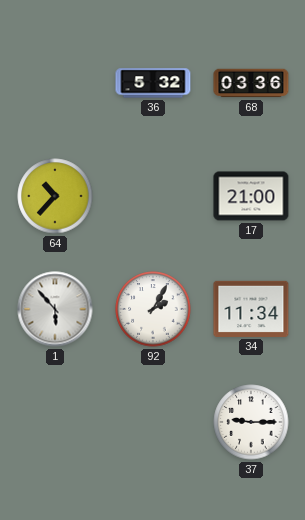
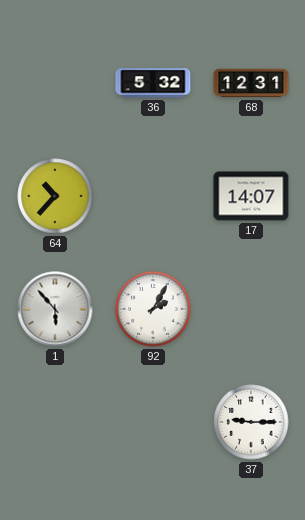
68: 03:36 -> 12:31 (251, 83)
17: 21:00 -> 14:07 (251, 196)
34: 11:34 -> none (251, 309)
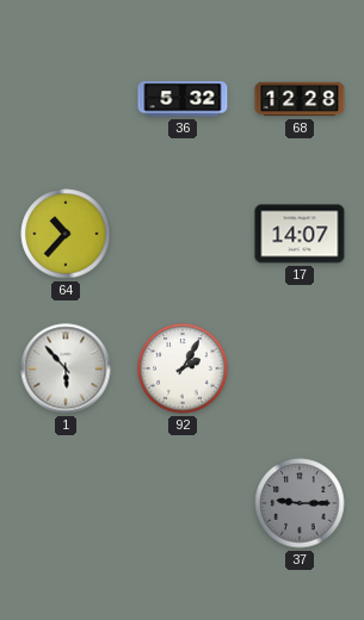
68: 12:31 -> 12:28 (300, 99)
37 dial: white -> grey (300, 503)
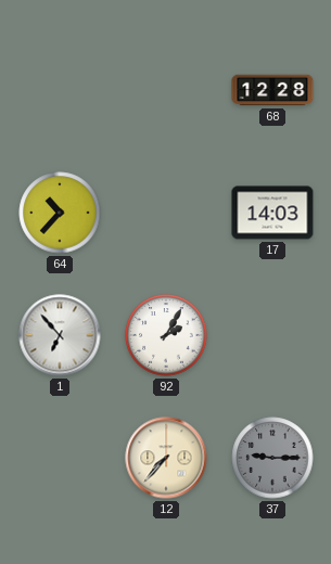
36: 5:32 -> none (183, 99)
17: 14:07 -> 14:03 (272, 213)
1: 5:53 -> 6:53 (60, 335)
12: none -> 7:37 (166, 458)
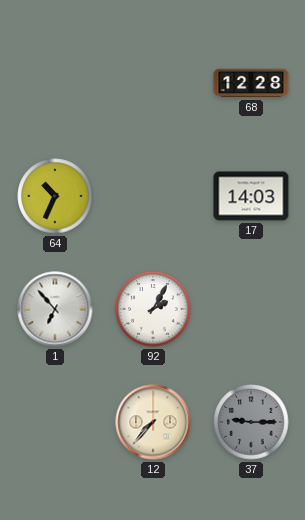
64: 10:37 -> 10:34 (55, 196)
